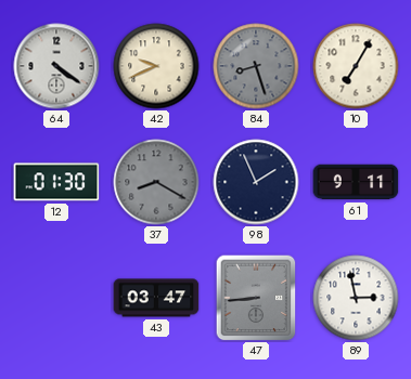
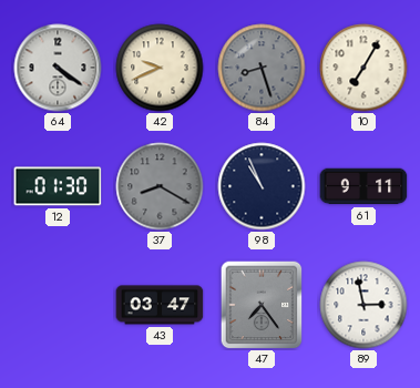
98: 1:56 -> 10:56 (262, 186)
47: 8:44 -> 7:24 (262, 305)
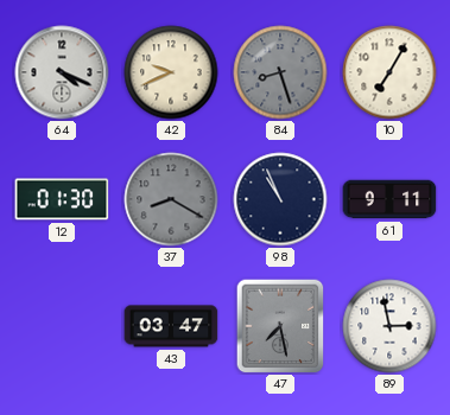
64: 4:21 -> 4:19 (62, 72)
47: 7:24 -> 7:28 (280, 326)
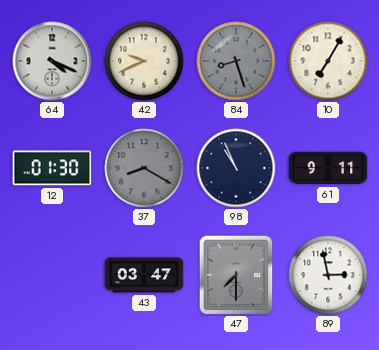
47: 7:28 -> 7:30 (236, 275)
